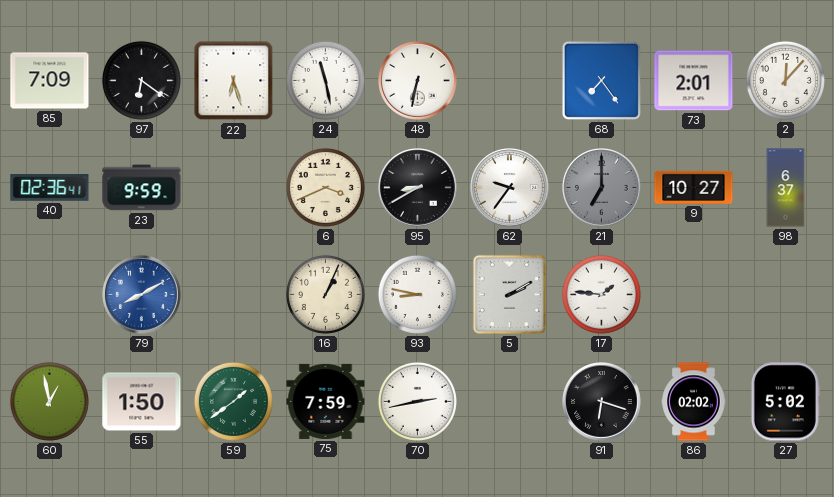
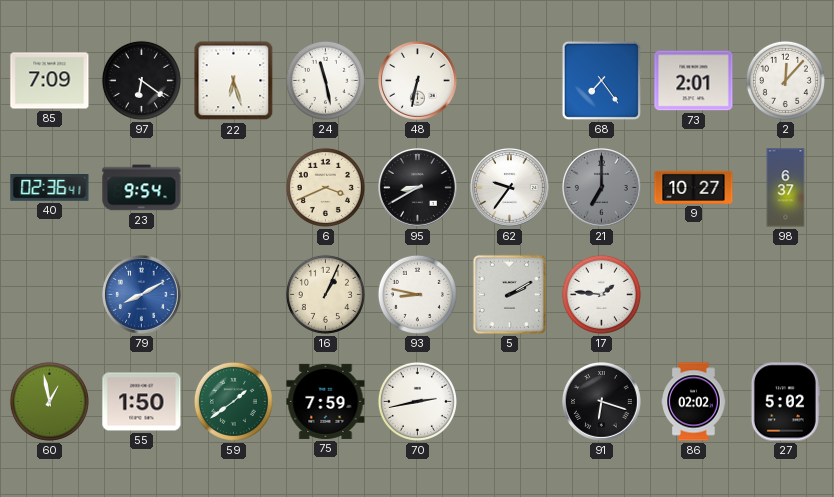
23: 9:59 -> 9:54 (142, 188)
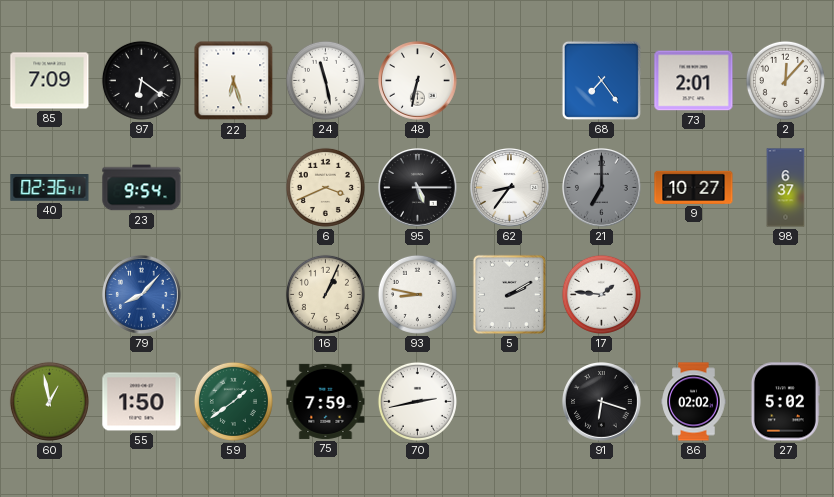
95: 8:40 -> 5:15 (418, 188)
62: 9:36 -> 8:36 (510, 188)
79: 8:10 -> 8:07 (142, 295)
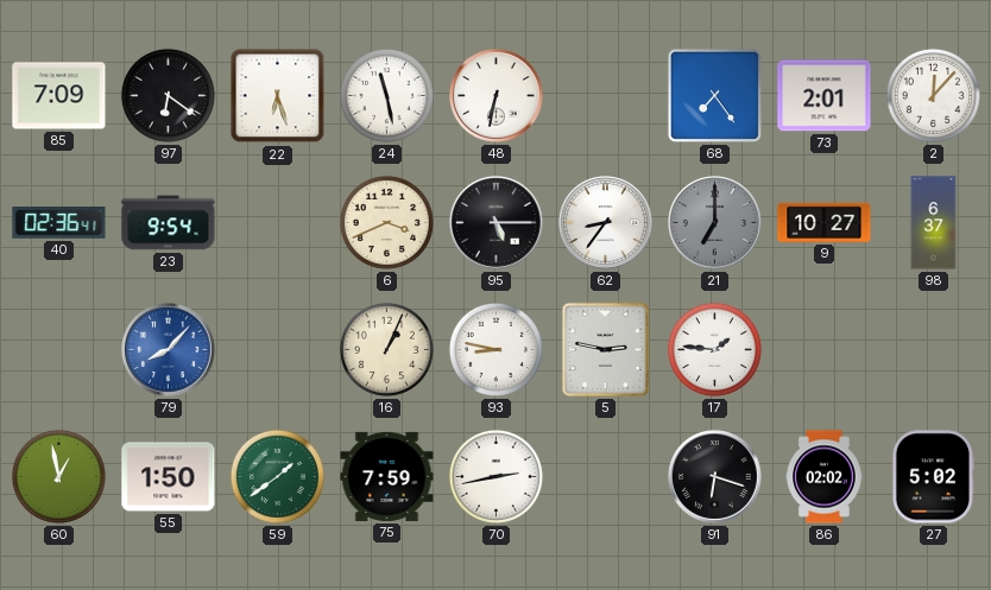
5: 2:10 -> 2:47 (605, 349)
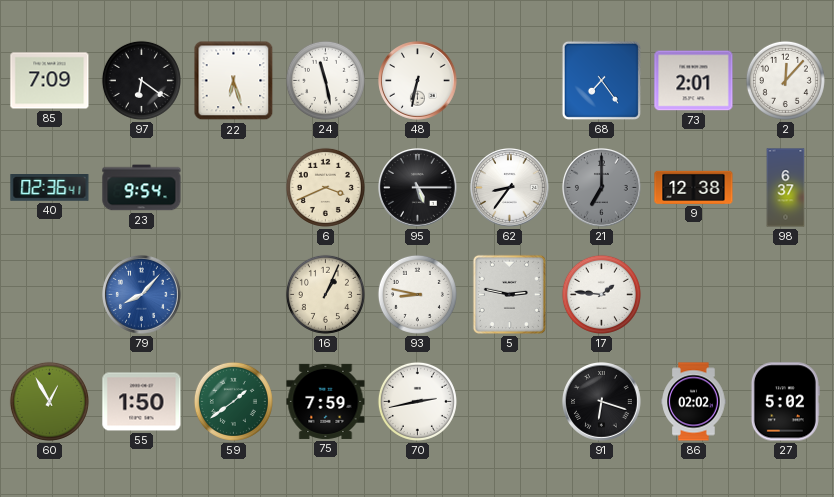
9: 10:27 -> 12:38 (694, 187)
60: 12:58 -> 12:55 (49, 401)
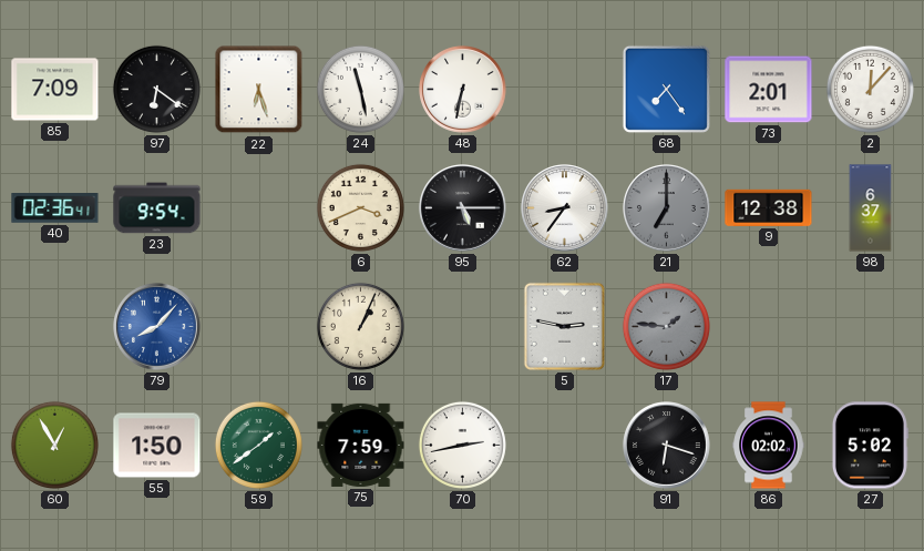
93: 8:47 -> none (417, 294)
17 dial: white -> grey (666, 326)
